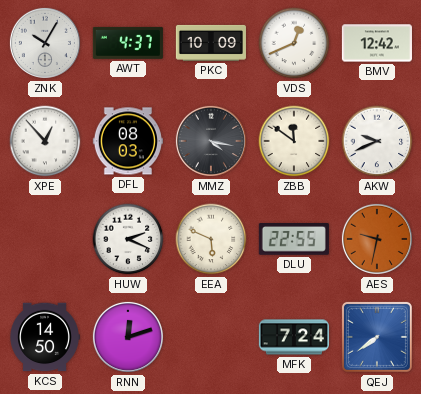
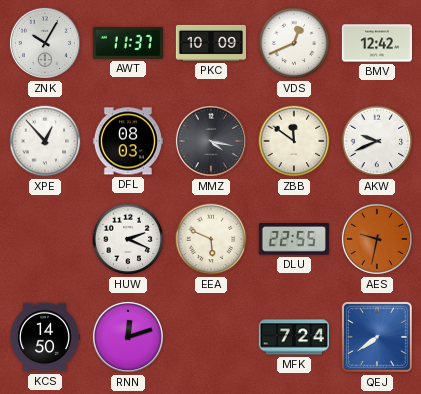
AWT: 4:37 -> 11:37 (128, 43)
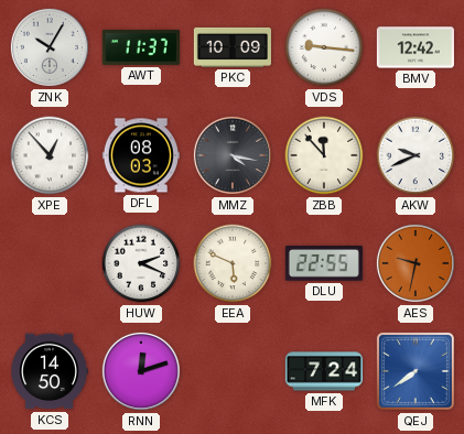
VDS: 12:41 -> 9:16 (324, 47)
ZBB: 11:51 -> 11:53 (324, 155)
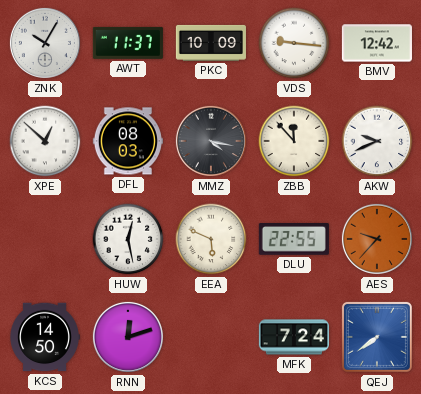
XPE: 12:53 -> 12:52 (45, 141)
HUW: 2:19 -> 12:28 (128, 239)
AES: 9:32 -> 9:37 (377, 239)
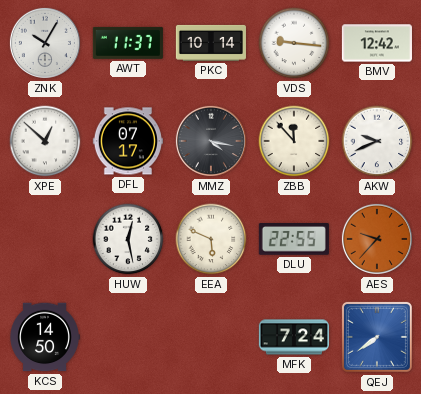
PKC: 10:09 -> 10:14 (211, 43)
DFL: 08:03 -> 07:17 (128, 141)
RNN: 12:12 -> none (128, 337)
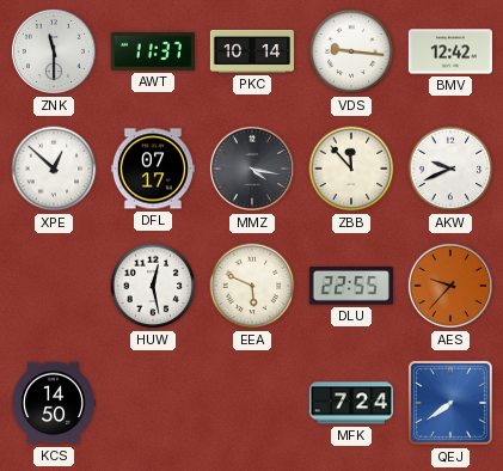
ZNK: 10:05 -> 11:30 (54, 51)
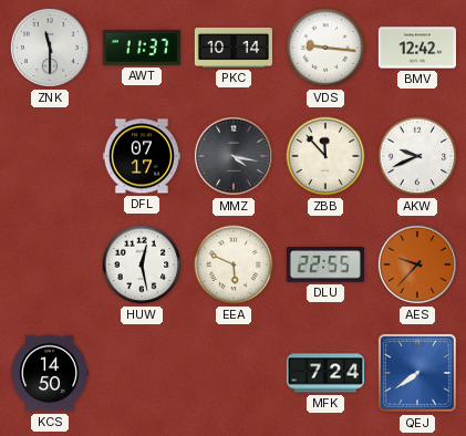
XPE: 12:52 -> none (54, 169)
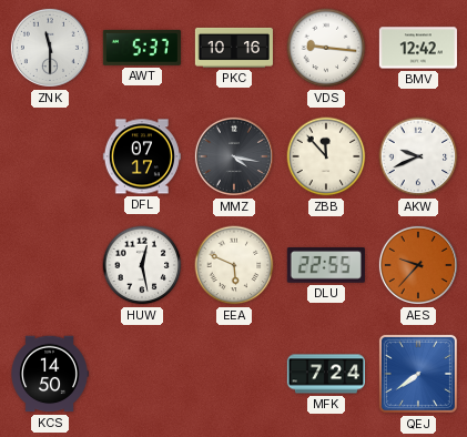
AWT: 11:37 -> 5:37 (142, 48)
PKC: 10:14 -> 10:16 (234, 48)
